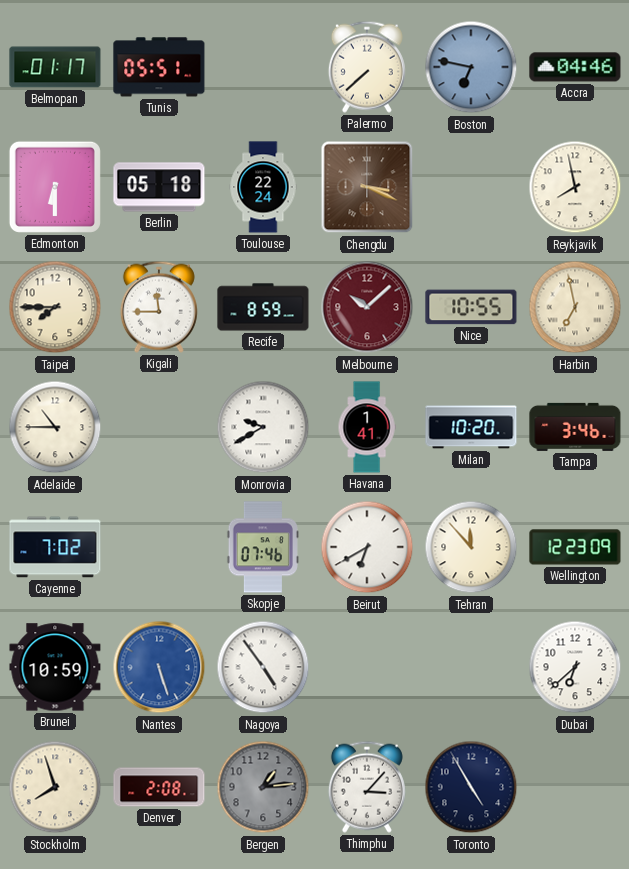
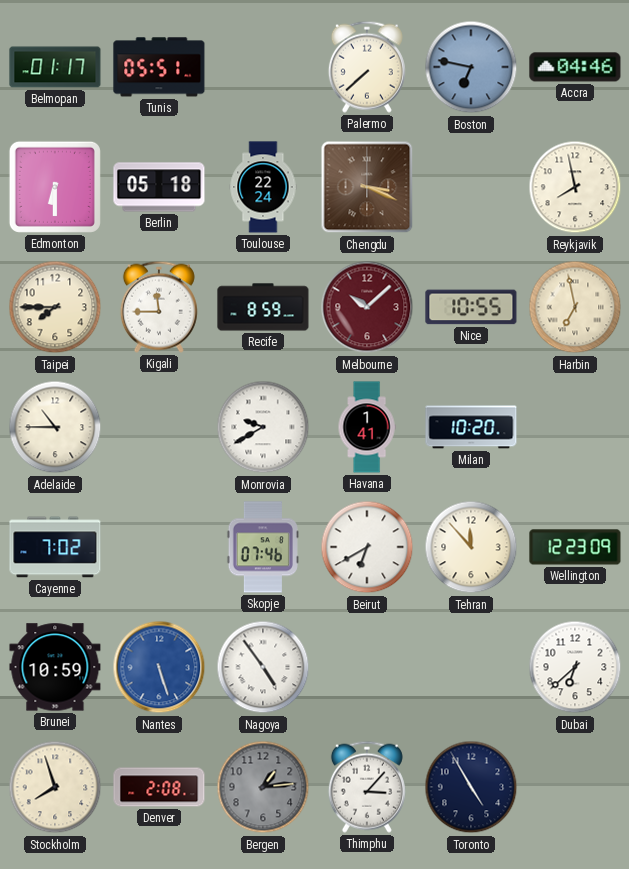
Tampa: 3:46 -> none (575, 427)
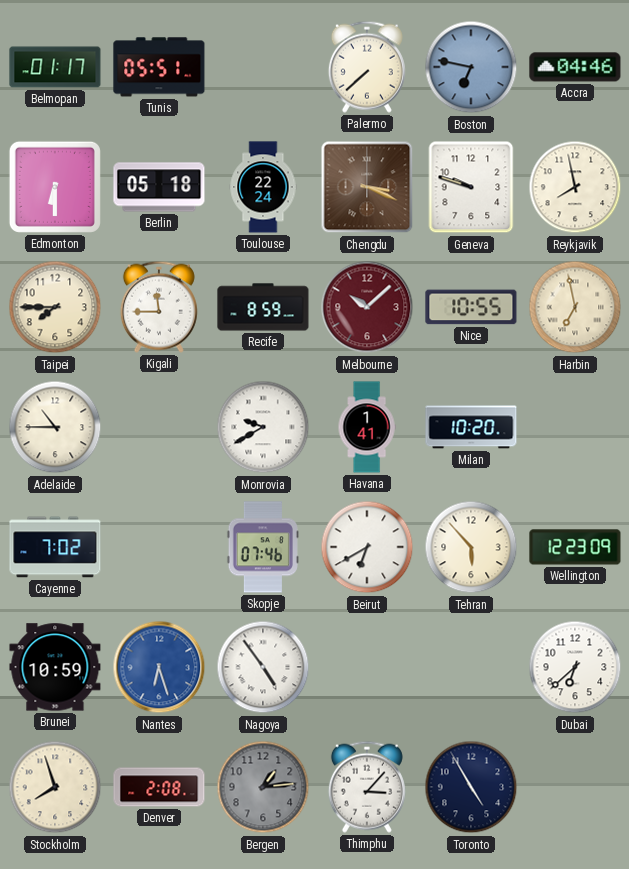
Geneva: none -> 9:48 (471, 187)
Tehran: 11:53 -> 5:53 (471, 547)
Nantes: 5:27 -> 6:27 (159, 667)
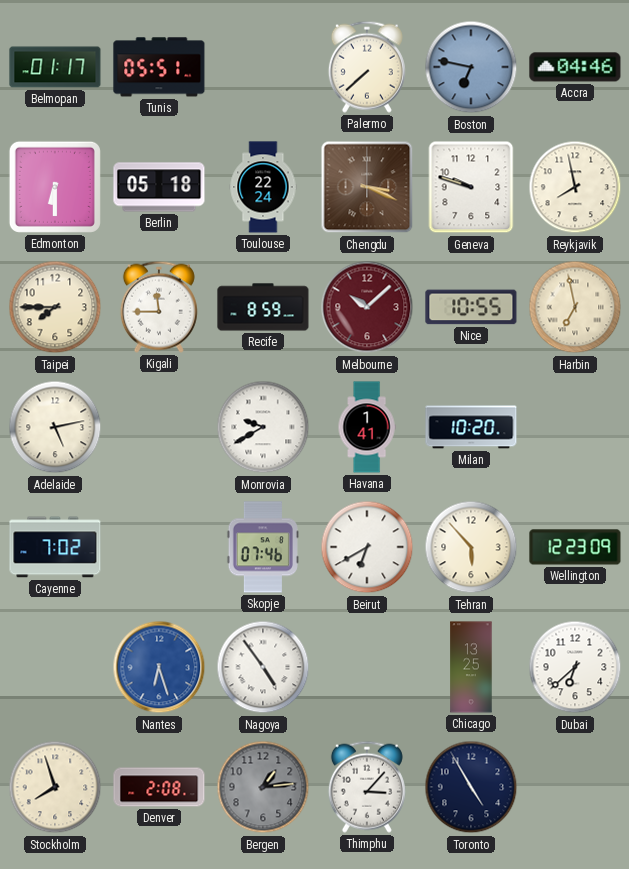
Adelaide: 10:45 -> 5:13 (55, 427)
Brunei: 10:59 -> none (55, 667)
Chicago: none -> 13:25 (471, 667)
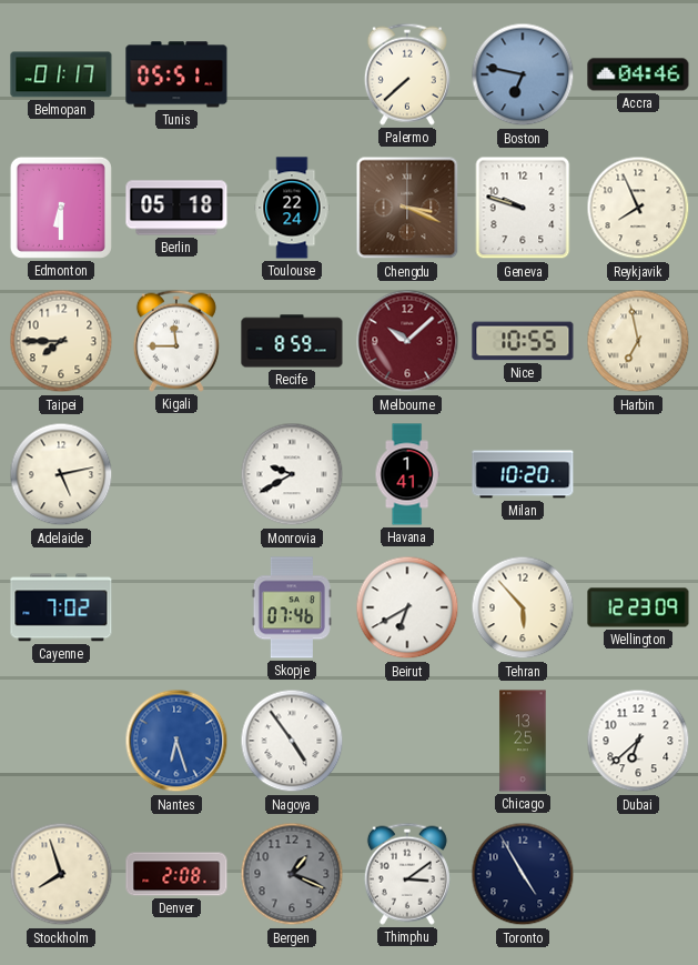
Reykjavik: 7:58 -> 7:56 (638, 208)
Bergen: 1:14 -> 1:19 (292, 874)
Thimphu: 3:07 -> 3:09 (407, 874)
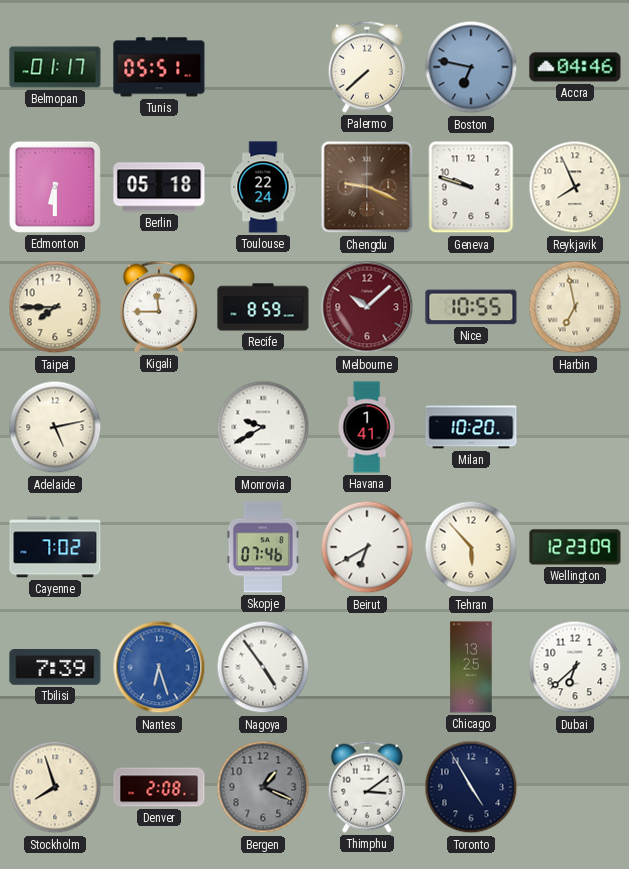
Chengdu: 3:19 -> 9:19 (367, 187)
Tbilisi: none -> 7:39 (55, 668)
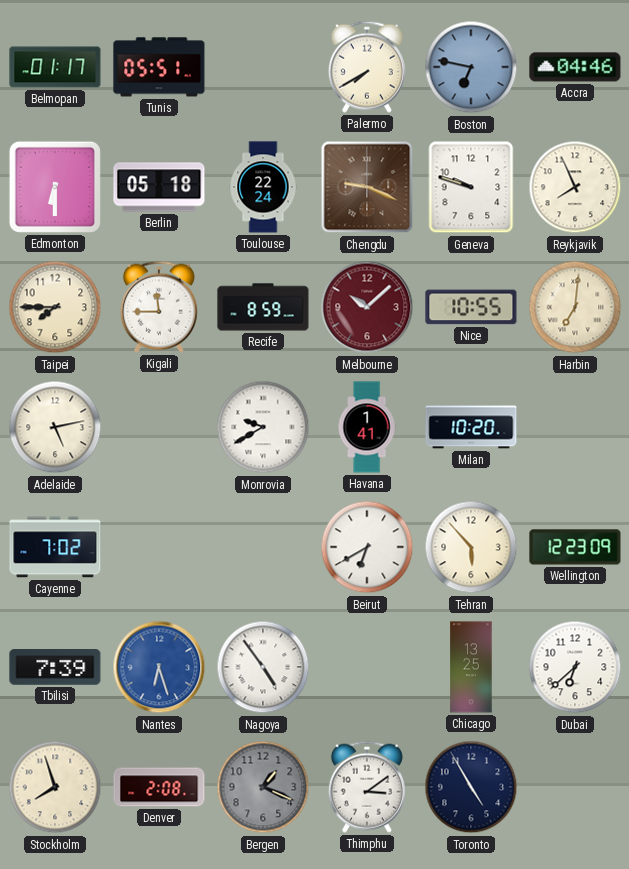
Palermo: 7:38 -> 7:40 (367, 67)
Harbin: 6:58 -> 7:01 (575, 307)
Skopje: 07:46 -> none (263, 547)
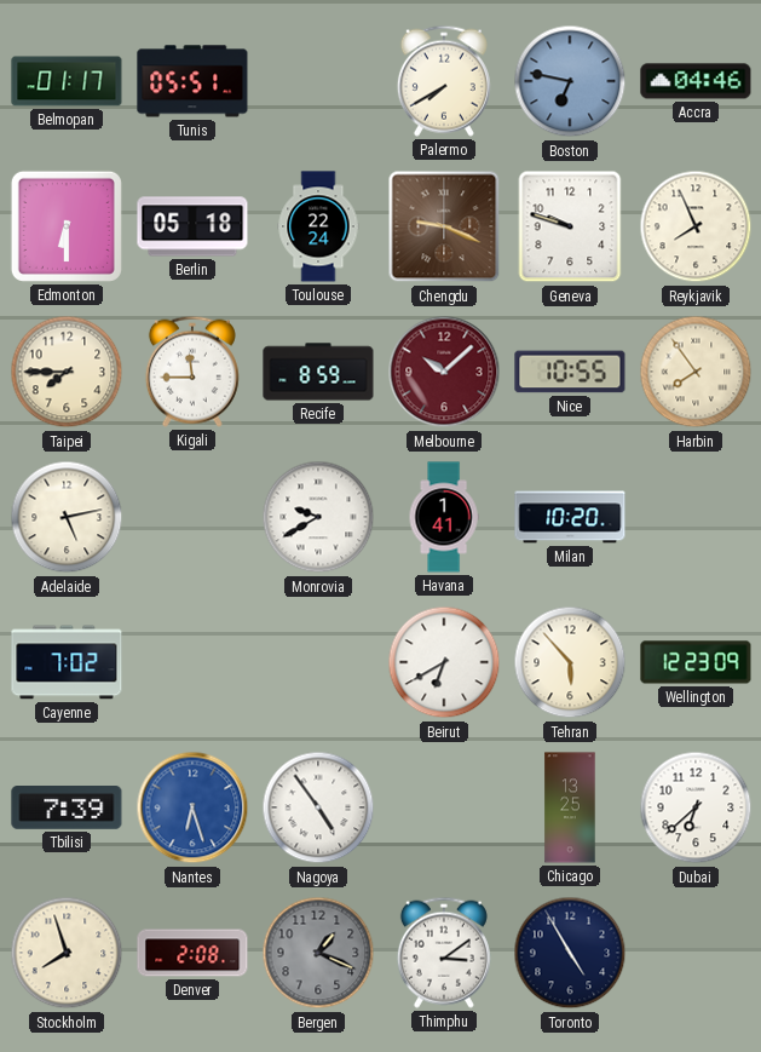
Harbin: 7:01 -> 7:54 (696, 372)
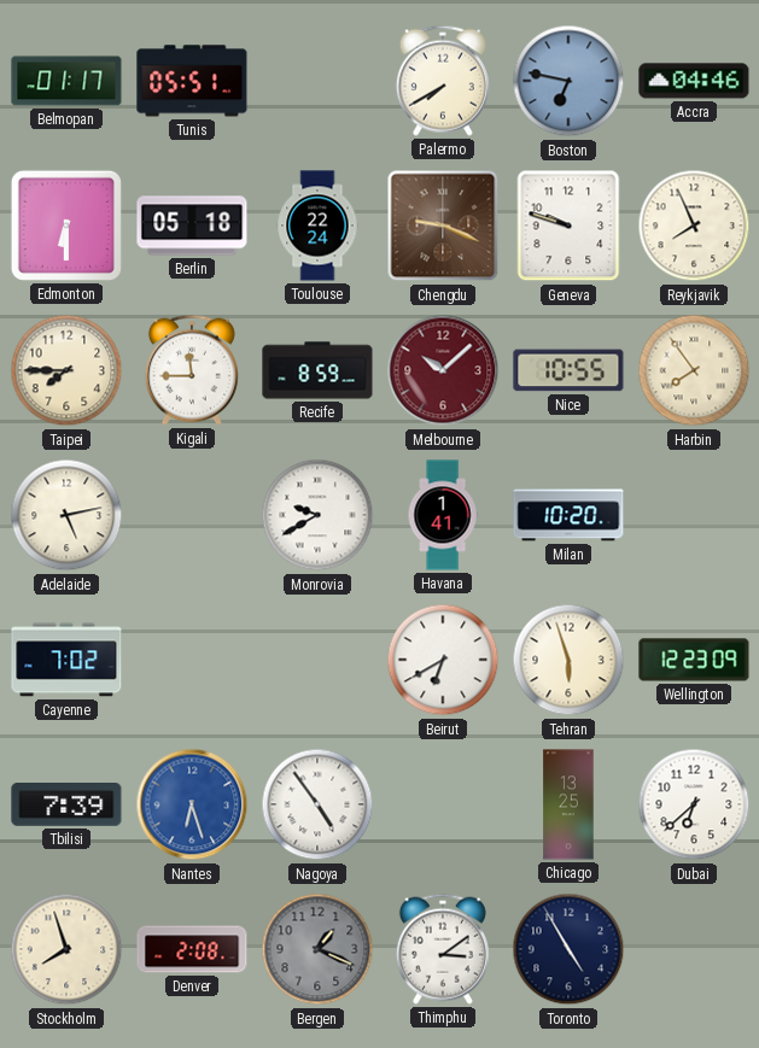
Tehran: 5:53 -> 5:57 (568, 660)
